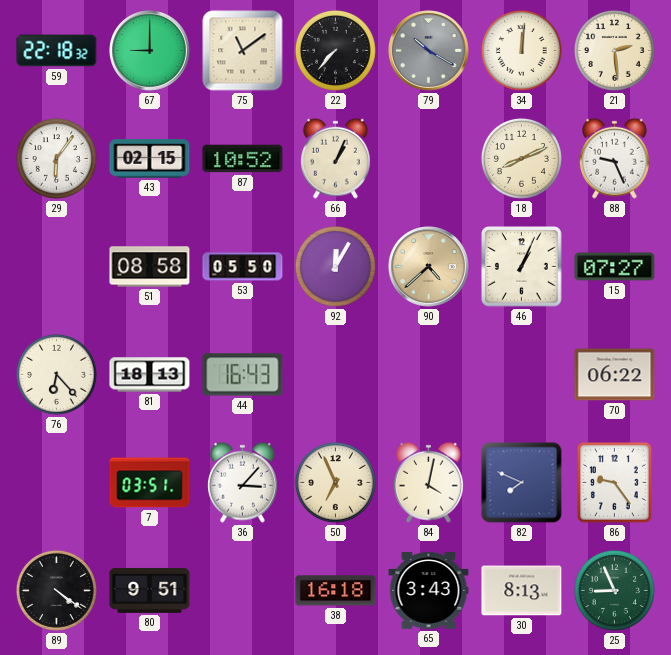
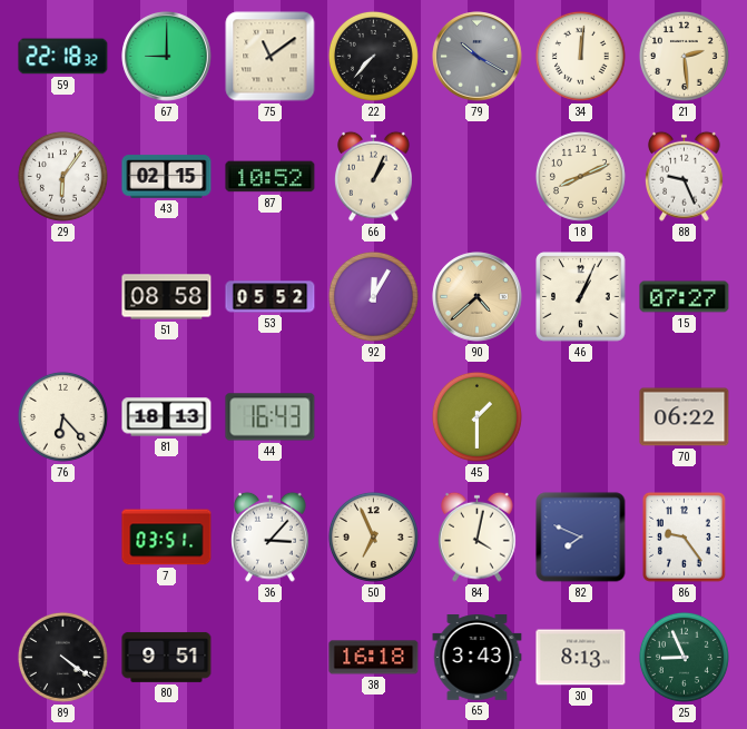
53: 05:50 -> 05:52 (271, 297)
45: none -> 1:30 (476, 416)
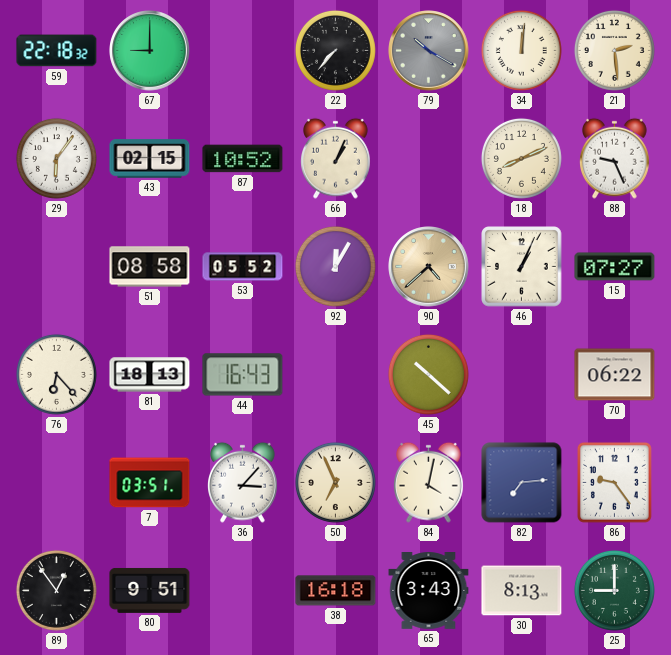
75: 11:09 -> none (271, 57)
45: 1:30 -> 10:22 (428, 374)
82: 7:49 -> 7:14 (522, 483)
89: 4:21 -> 12:54 (56, 590)
25: 8:56 -> 9:00 (614, 590)
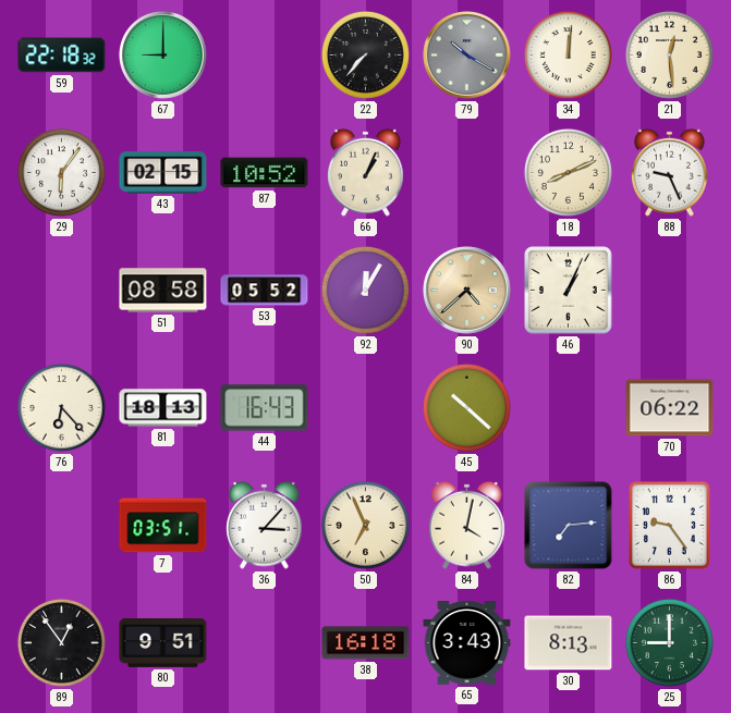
21: 2:29 -> 12:29 (669, 54)
15: 07:27 -> none (615, 267)
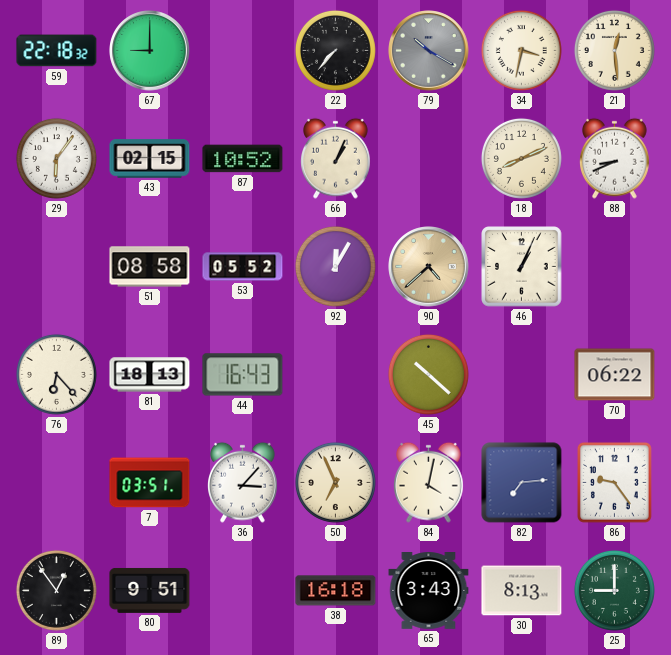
34: 12:01 -> 3:32 (521, 50)
88: 9:26 -> 8:41 (615, 158)
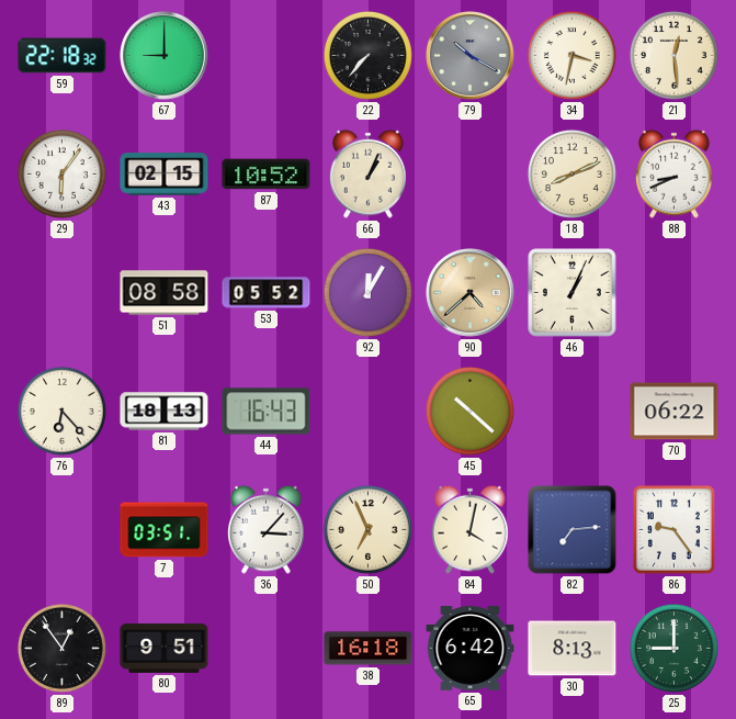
65: 3:43 -> 6:42 (471, 649)
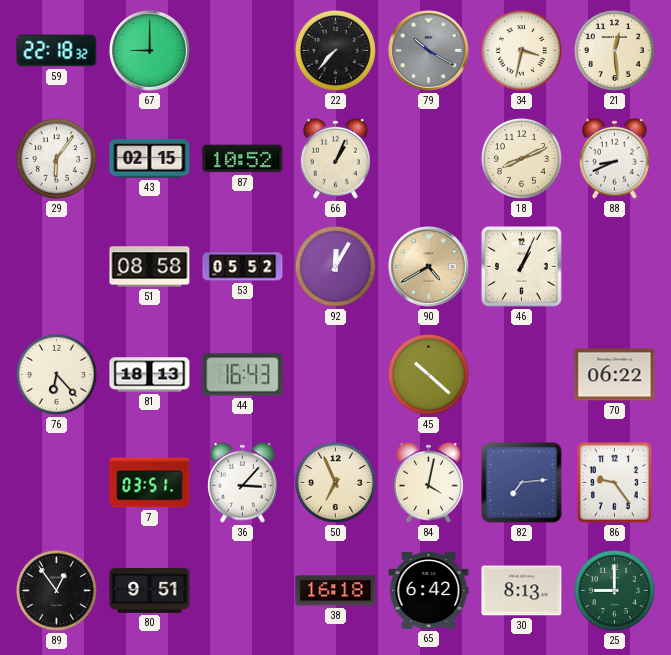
90: 4:38 -> 4:40 (429, 267)
